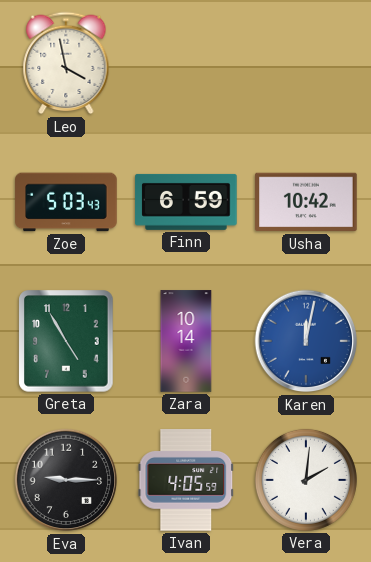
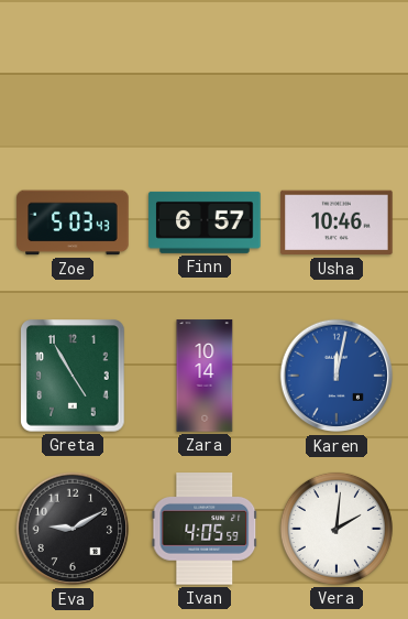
Leo: 3:58 -> none (66, 63)
Finn: 6:59 -> 6:57 (205, 222)
Usha: 10:42 -> 10:46 (337, 222)
Eva: 9:15 -> 9:10 (73, 529)
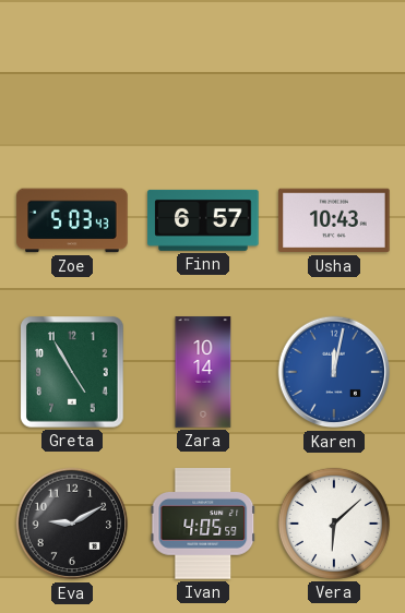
Usha: 10:46 -> 10:43 (334, 220)
Vera: 2:01 -> 6:08 (334, 524)
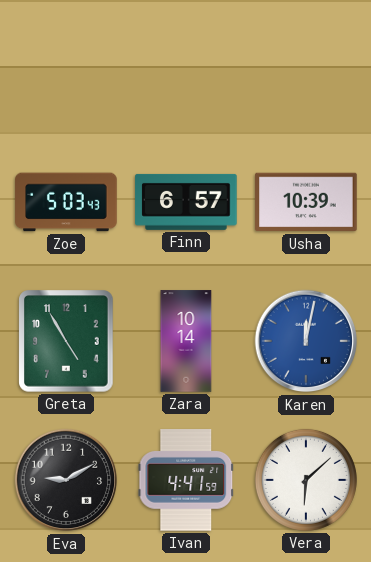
Usha: 10:43 -> 10:39 (306, 202)
Ivan: 4:05 -> 4:41 (186, 480)
